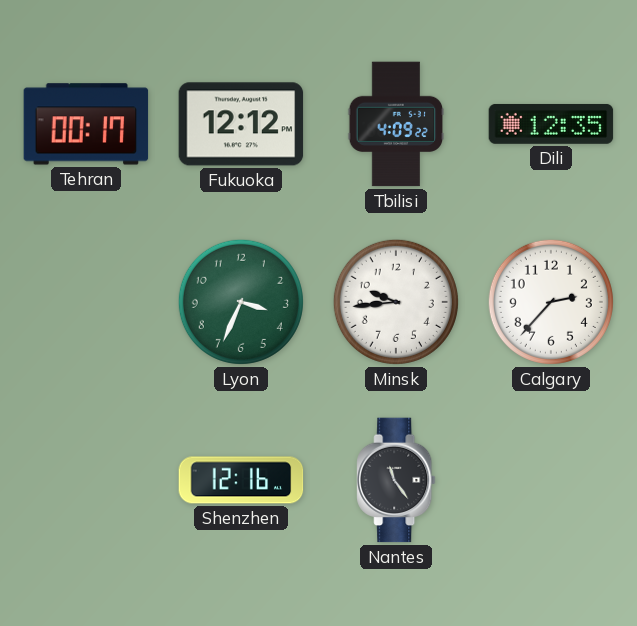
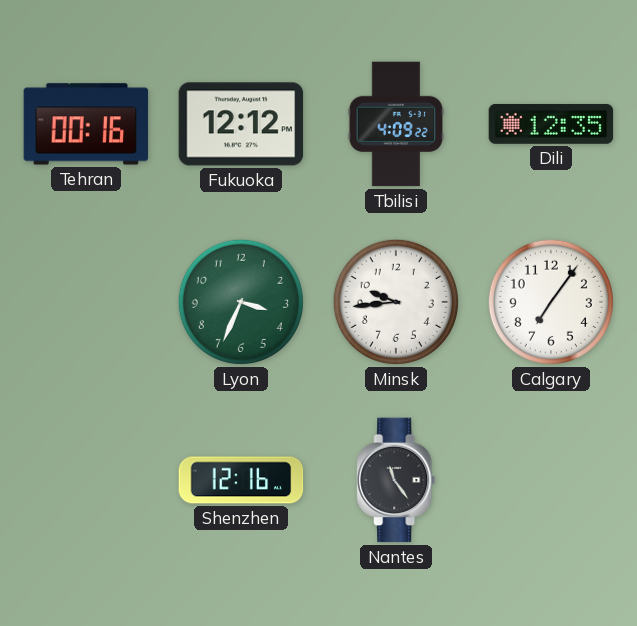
Tehran: 00:17 -> 00:16 (86, 124)
Calgary: 2:37 -> 7:06 (551, 302)
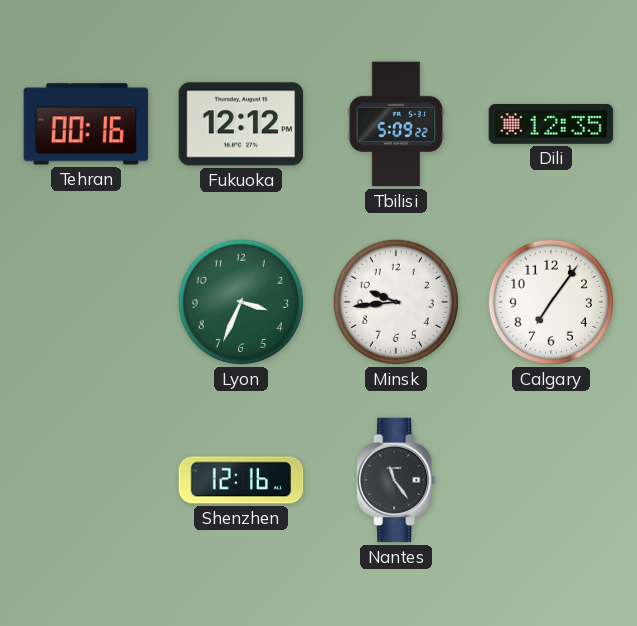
Tbilisi: 4:09 -> 5:09 (396, 124)
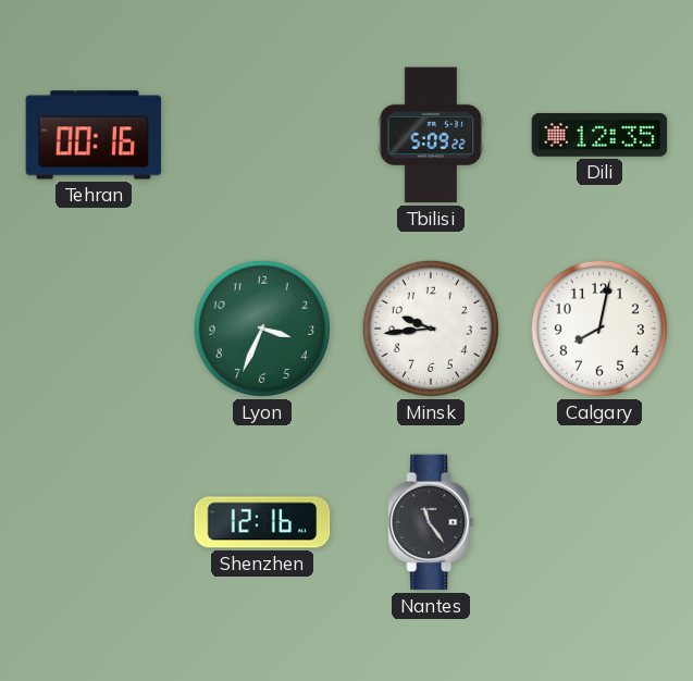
Fukuoka: 12:12 -> none (241, 124)
Calgary: 7:06 -> 8:02 (599, 329)
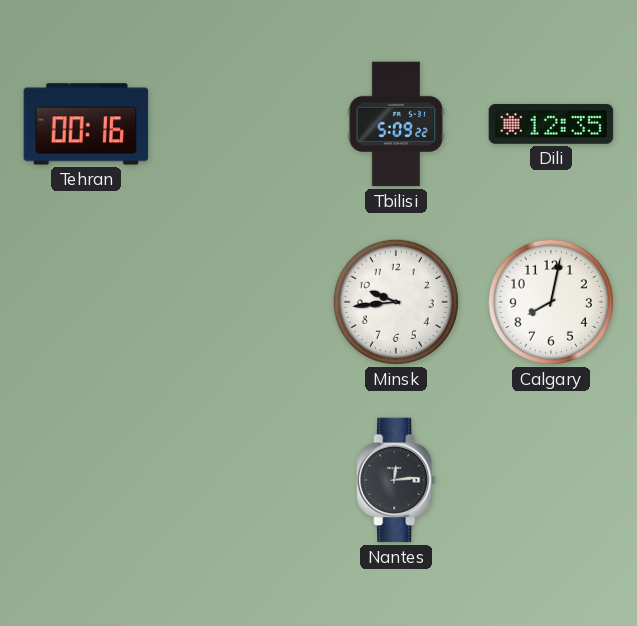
Lyon: 3:34 -> none (262, 329)
Shenzhen: 12:16 -> none (262, 522)
Nantes: 11:24 -> 12:14 (396, 480)
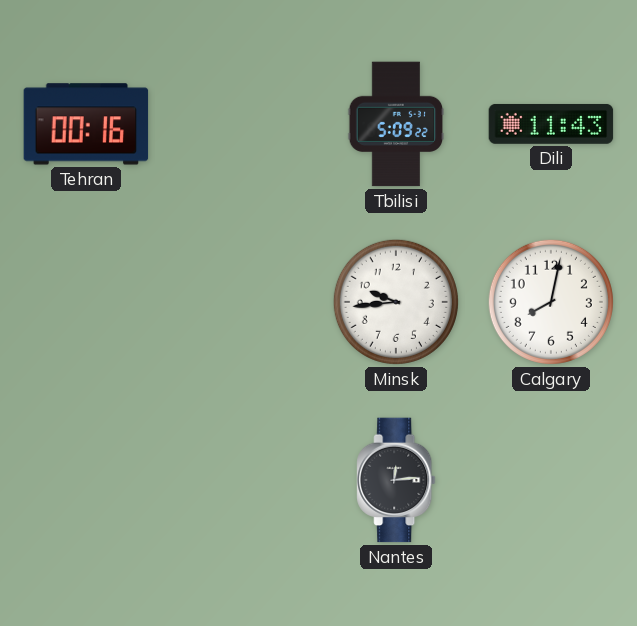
Dili: 12:35 -> 11:43 (551, 124)
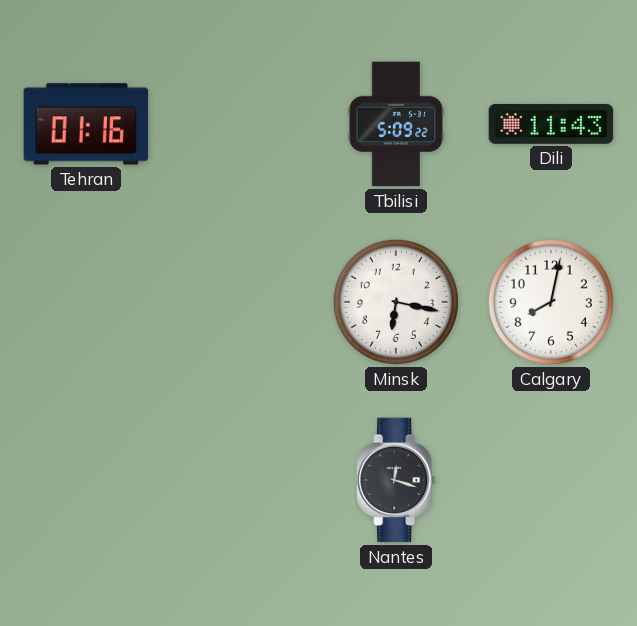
Tehran: 00:16 -> 01:16 (86, 124)
Minsk: 9:44 -> 6:17 (396, 302)
Nantes: 12:14 -> 12:18 (396, 480)
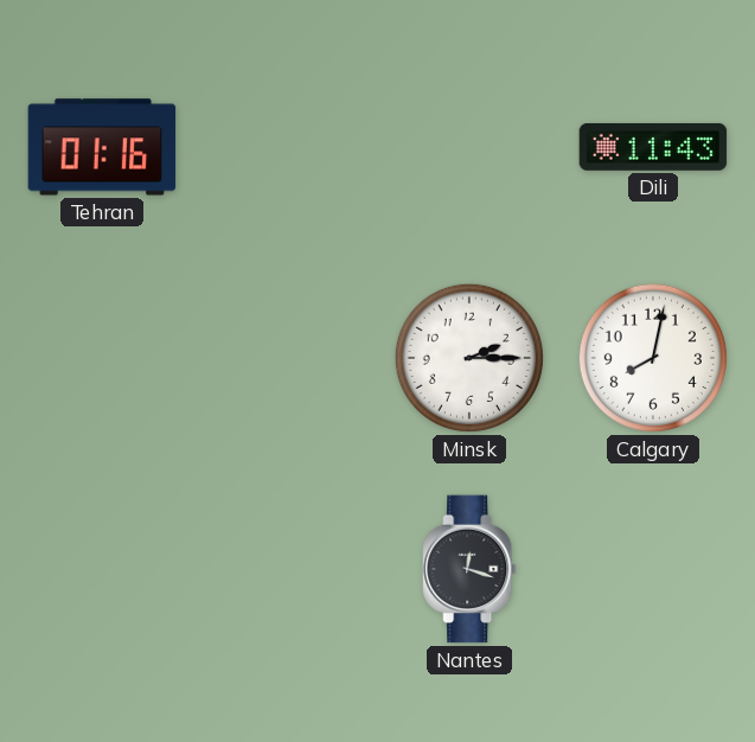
Tbilisi: 5:09 -> none (396, 124)
Minsk: 6:17 -> 2:15 (469, 358)
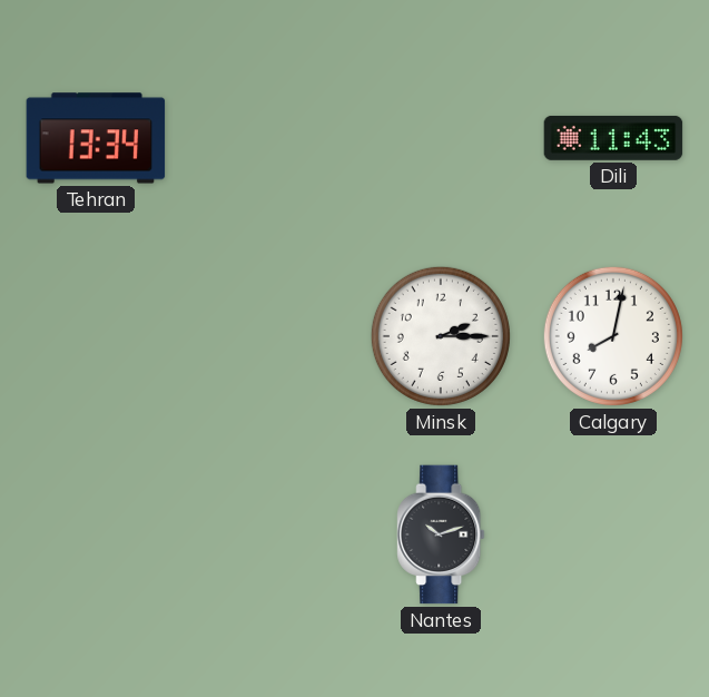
Tehran: 01:16 -> 13:34 (96, 138)
Nantes: 12:18 -> 10:12 (441, 534)
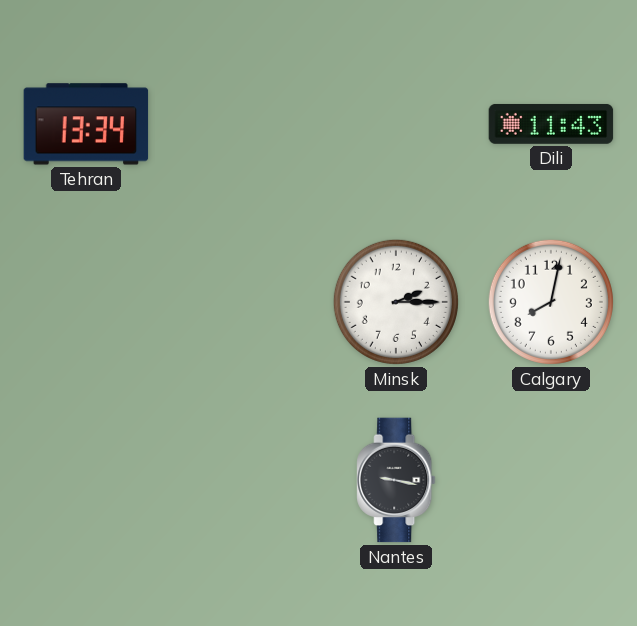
Nantes: 10:12 -> 9:17 (396, 480)
